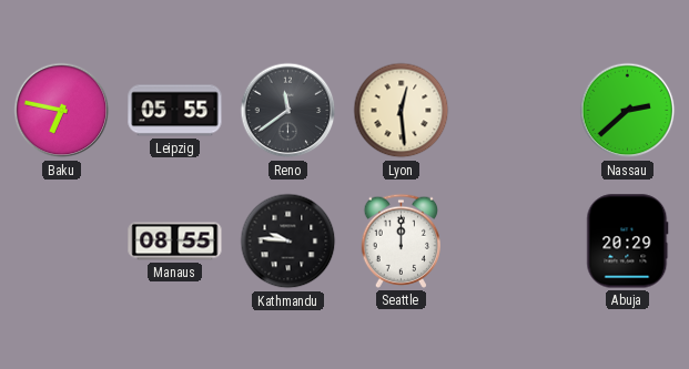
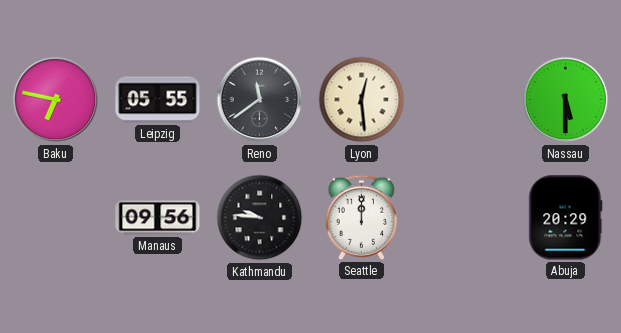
Nassau: 2:38 -> 5:30 (566, 100)
Manaus: 08:55 -> 09:56 (158, 218)
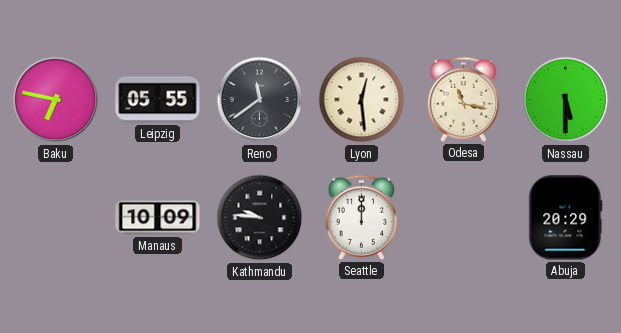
Odesa: none -> 11:17 (463, 99)
Manaus: 09:56 -> 10:09 (158, 218)
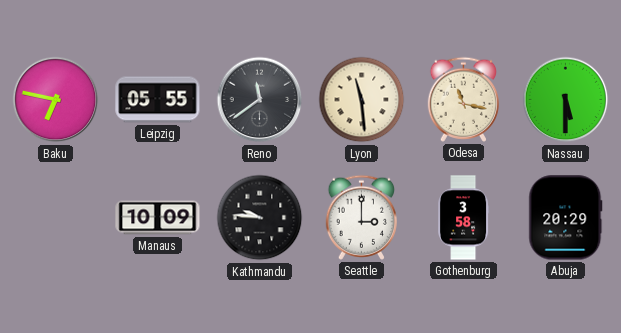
Lyon: 12:29 -> 11:29 (362, 100)
Seattle: 12:00 -> 3:00 (361, 217)
Gothenburg: none -> 3:58 (464, 218)
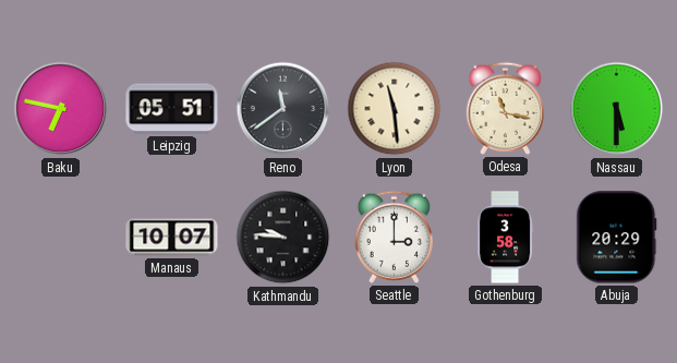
Leipzig: 05:55 -> 05:51 (172, 109)
Manaus: 10:09 -> 10:07 (172, 238)
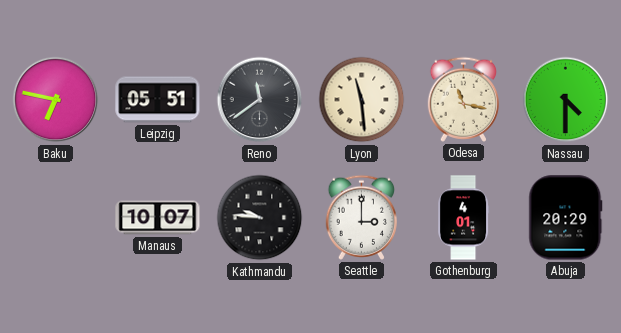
Nassau: 5:30 -> 4:30 (566, 100)
Gothenburg: 3:58 -> 4:01 (464, 218)
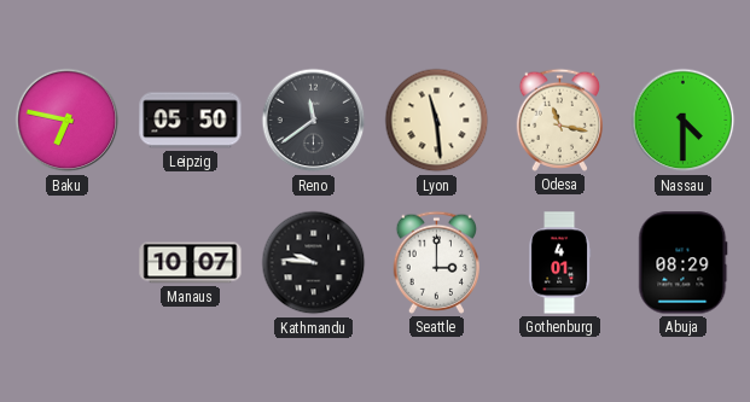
Leipzig: 05:51 -> 05:50 (191, 121)
Abuja: 20:29 -> 08:29 (684, 263)
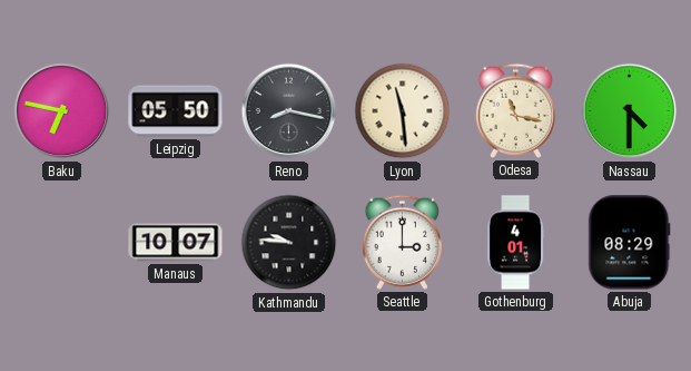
Reno: 11:39 -> 8:17 (289, 111)
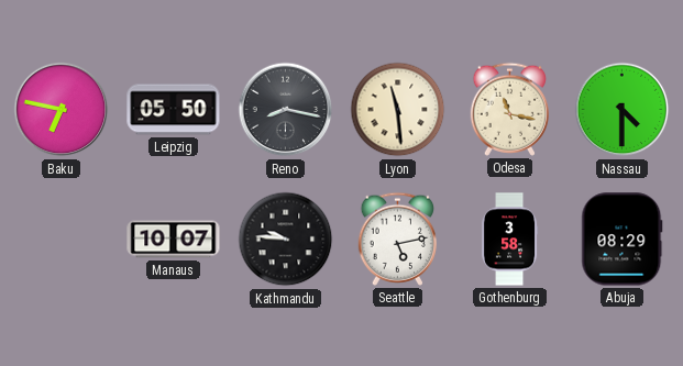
Seattle: 3:00 -> 5:13 (397, 239)
Gothenburg: 4:01 -> 3:58 (510, 240)
